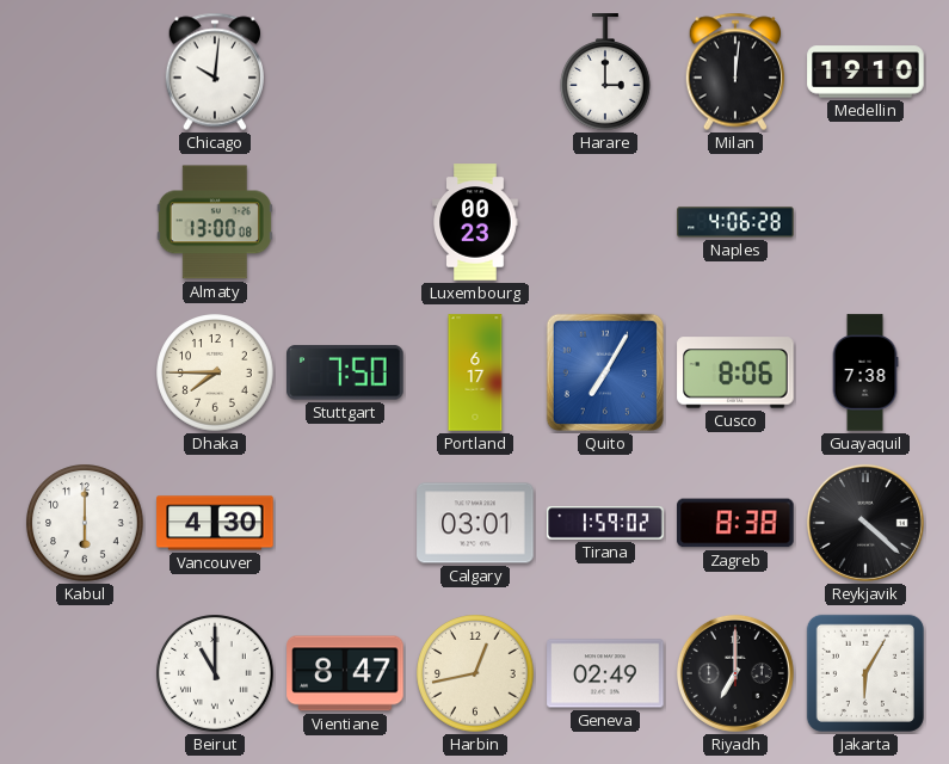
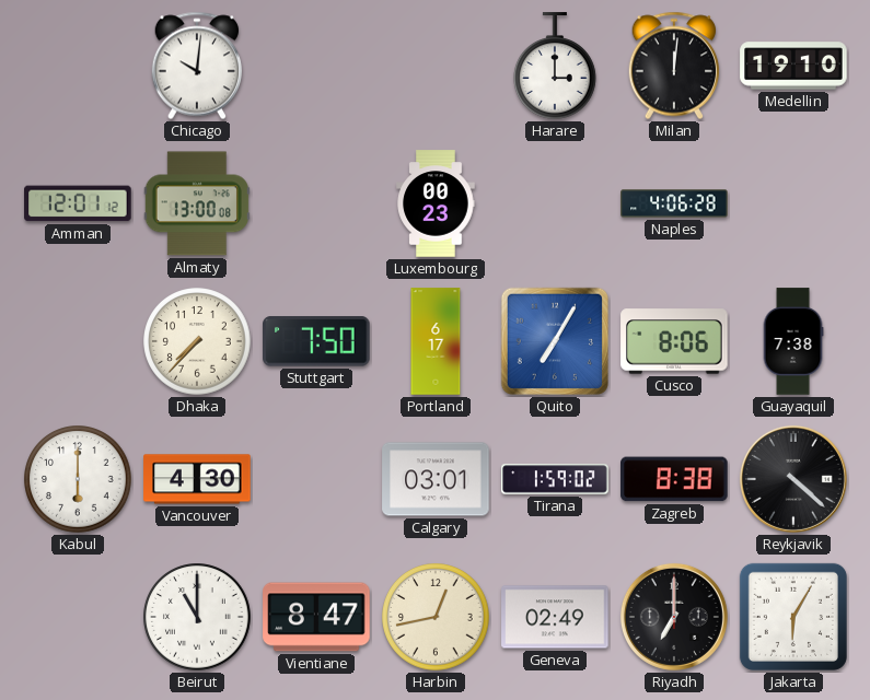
Amman: none -> 12:01 (78, 203)
Dhaka: 7:45 -> 7:37 (197, 341)
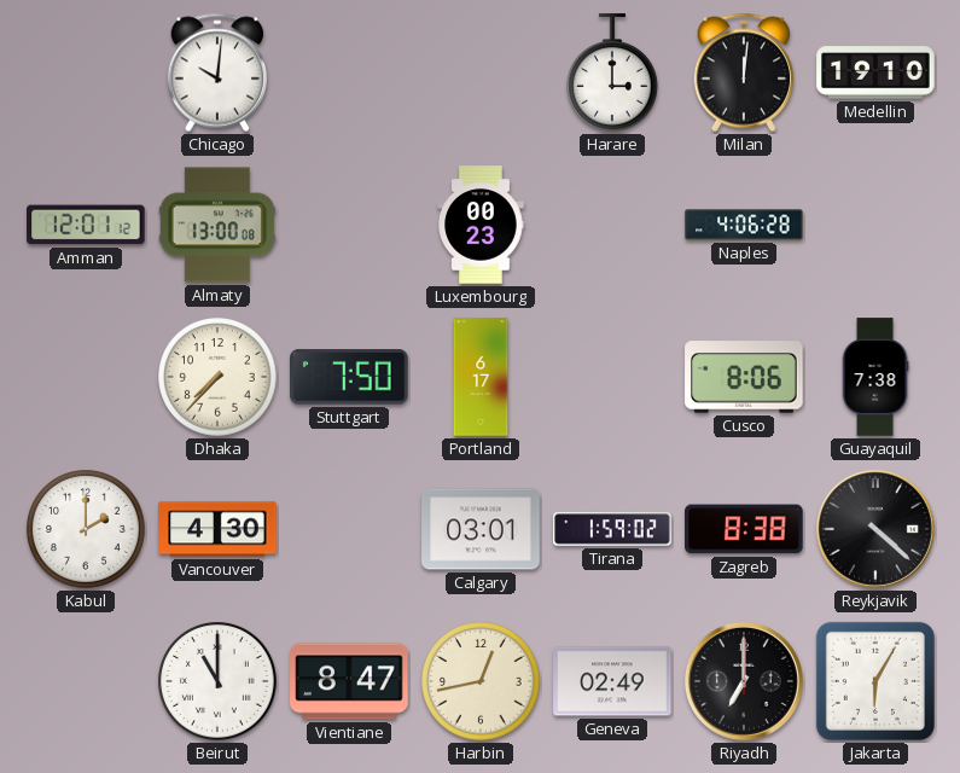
Quito: 7:05 -> none (555, 341)
Kabul: 6:00 -> 2:00 (86, 529)
